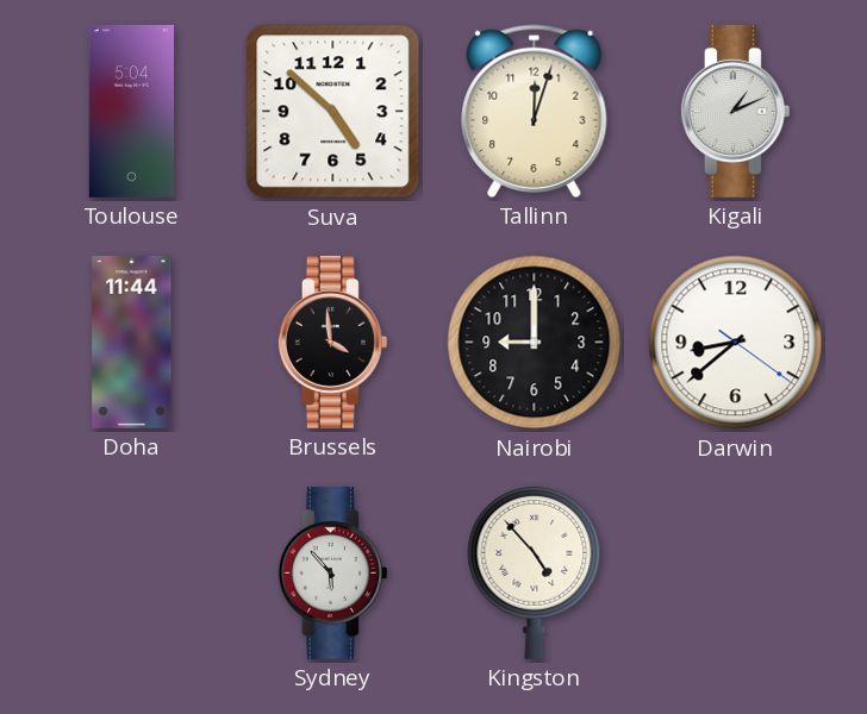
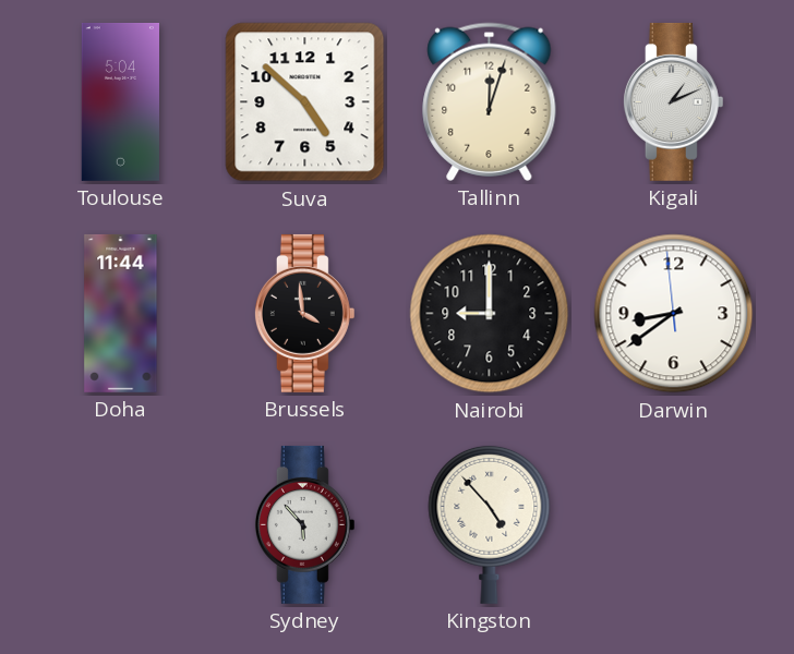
Darwin: 8:38:21 -> 8:38:59 (674, 314)
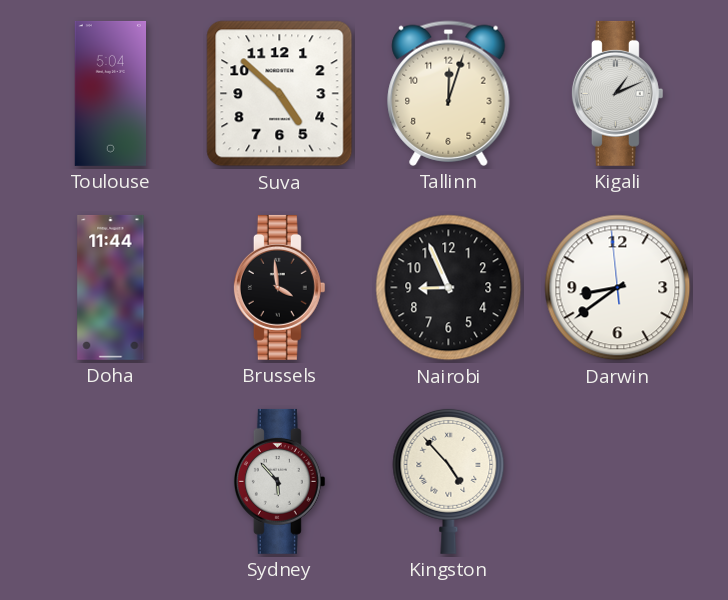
Nairobi: 9:00 -> 8:56 (449, 288)
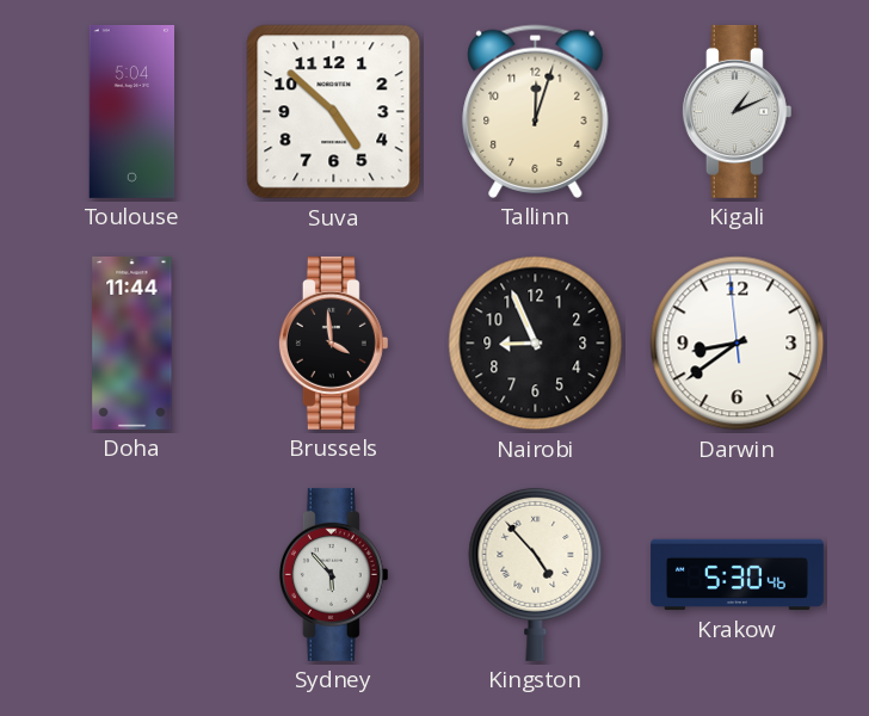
Krakow: none -> 5:30 (738, 575)
